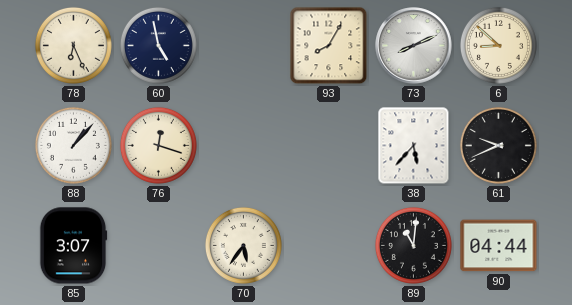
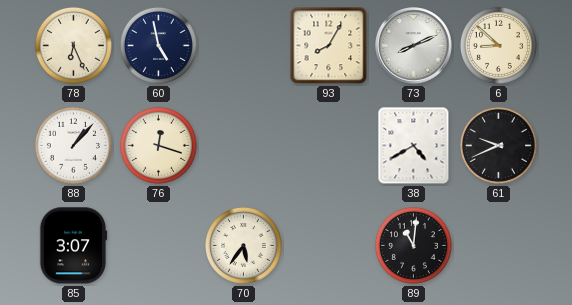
38: 5:37 -> 4:40 (414, 146)
90: 04:44 -> none (499, 246)
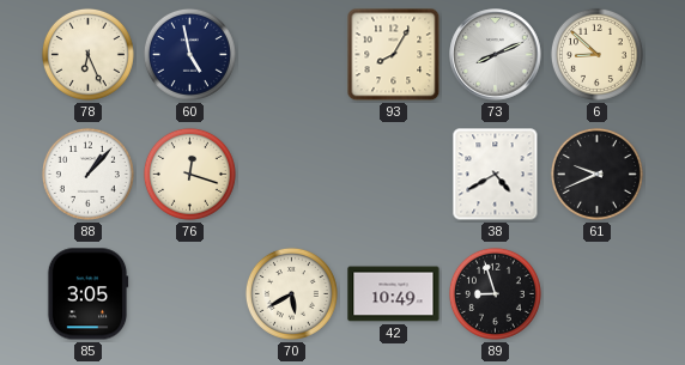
85: 3:07 -> 3:05 (87, 294)
70: 5:36 -> 5:40 (291, 293)
42: none -> 10:49 (394, 294)
89: 11:01 -> 8:57 (495, 293)
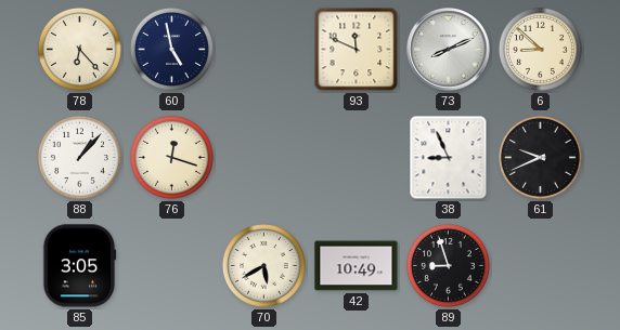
78: 6:26 -> 6:23 (79, 49)
93: 8:05 -> 11:49 (357, 50)
38: 4:40 -> 8:56 (449, 158)
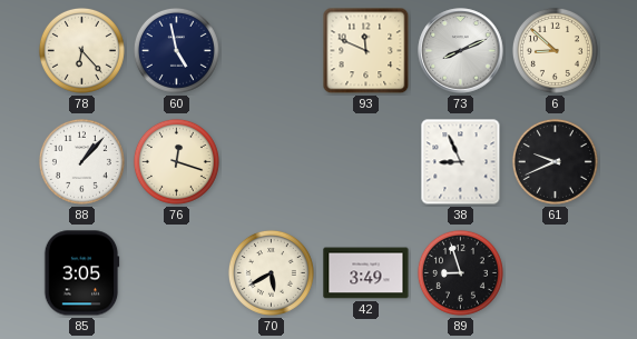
42: 10:49 -> 3:49 (366, 273)
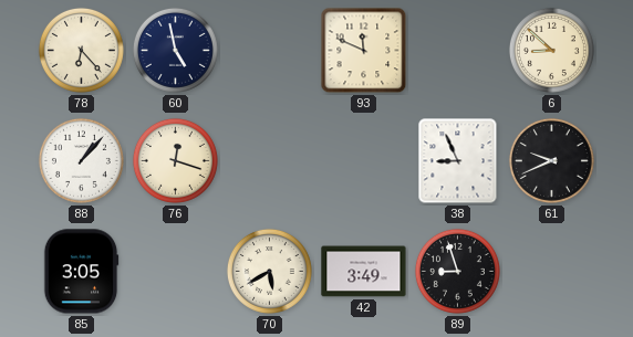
73: 8:11 -> none (461, 51)
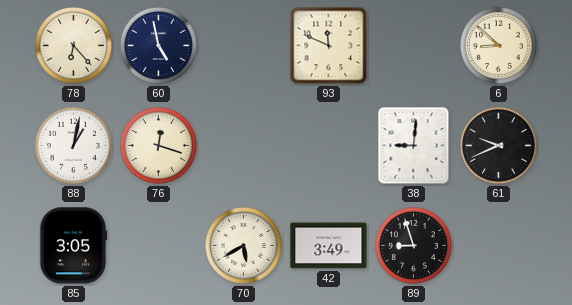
88: 1:07 -> 1:02 (73, 145)
38: 8:56 -> 9:01 (414, 146)
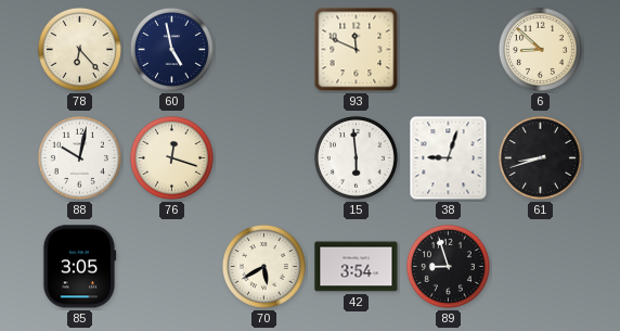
88: 1:02 -> 10:02 (79, 157)
15: none -> 5:59 (356, 157)
38: 9:01 -> 9:03 (449, 158)
61: 9:41 -> 8:42 (540, 157)
42: 3:49 -> 3:54 (357, 267)
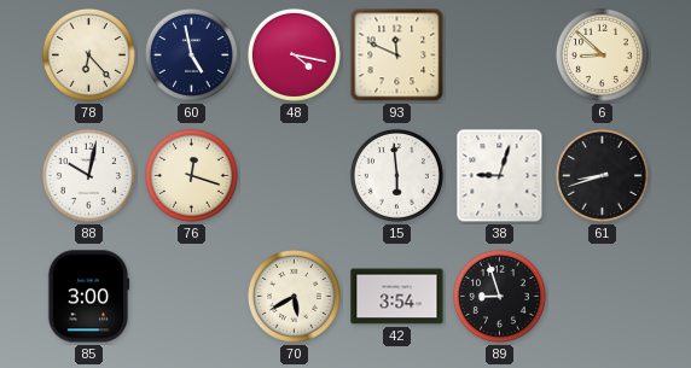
48: none -> 4:17 (294, 54)
85: 3:05 -> 3:00 (88, 297)
